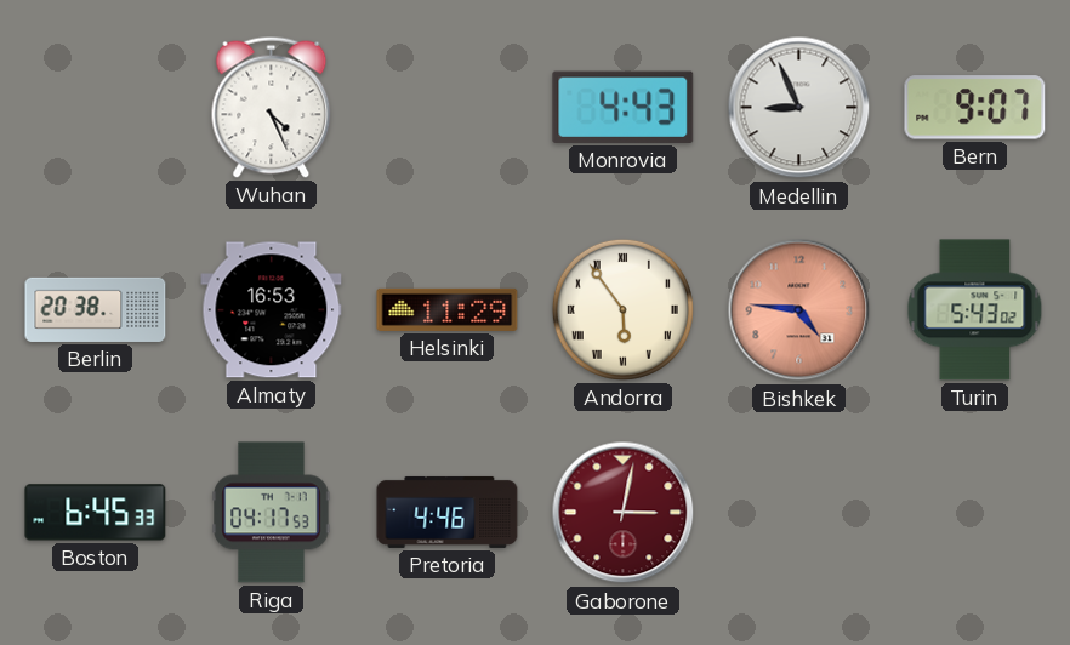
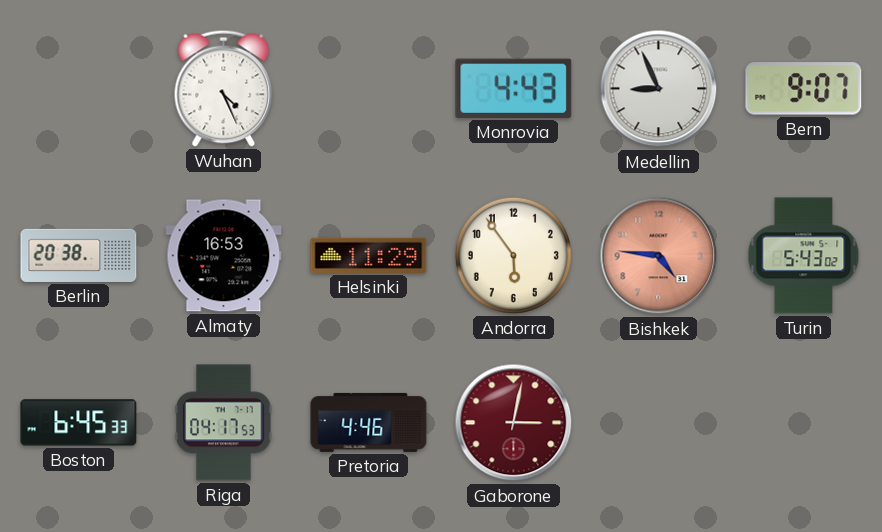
Andorra numerals: Roman -> Arabic (513, 255)
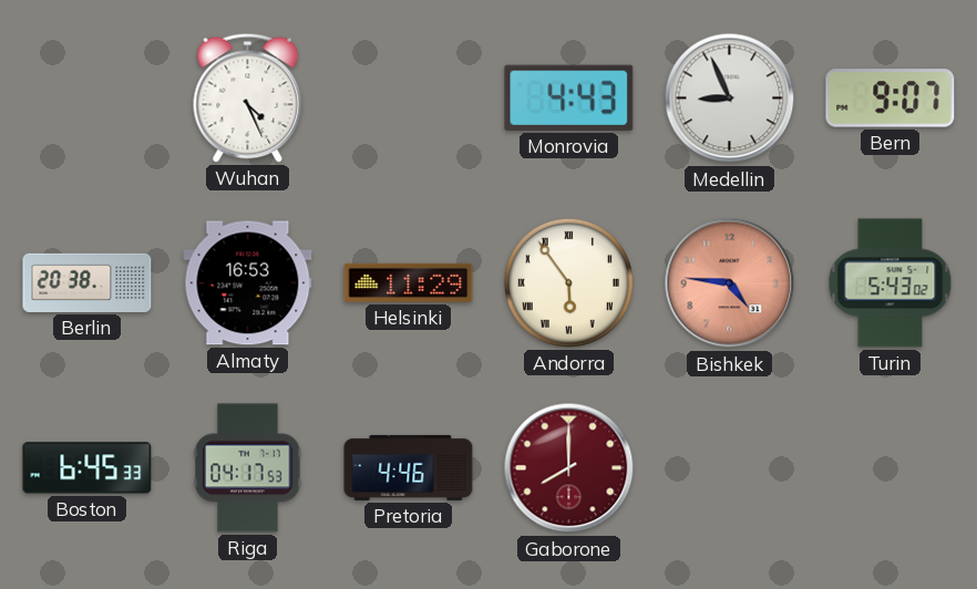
Andorra numerals: Arabic -> Roman (568, 282)
Gaborone: 3:02 -> 8:00 (569, 468)
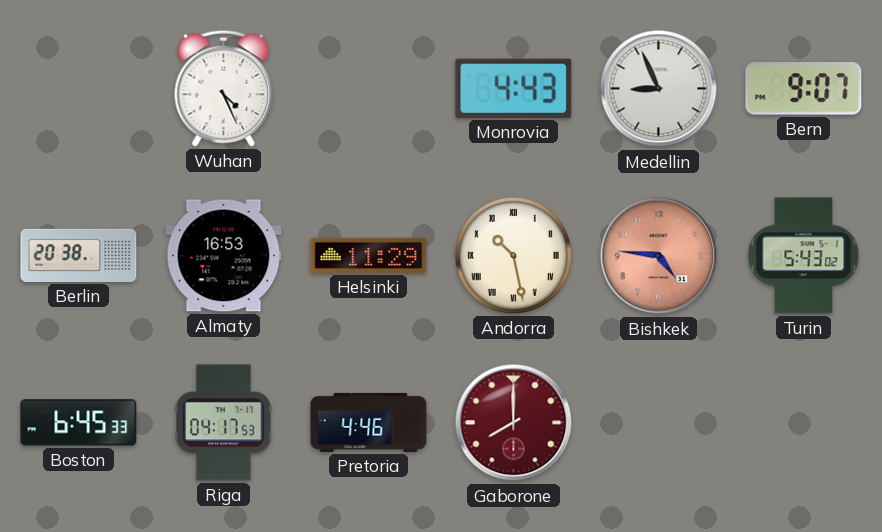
Andorra: 5:54 -> 10:28 (513, 255)
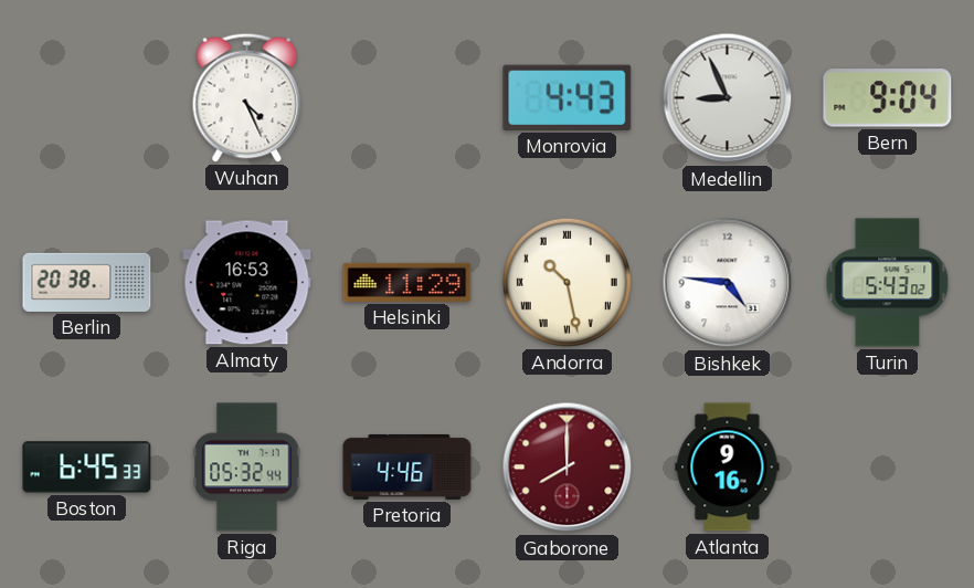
Bern: 9:07 -> 9:04 (888, 98)
Bishkek dial: salmon -> white (728, 283)
Riga: 04:17 -> 05:32 (247, 468)
Atlanta: none -> 9:16 (728, 468)
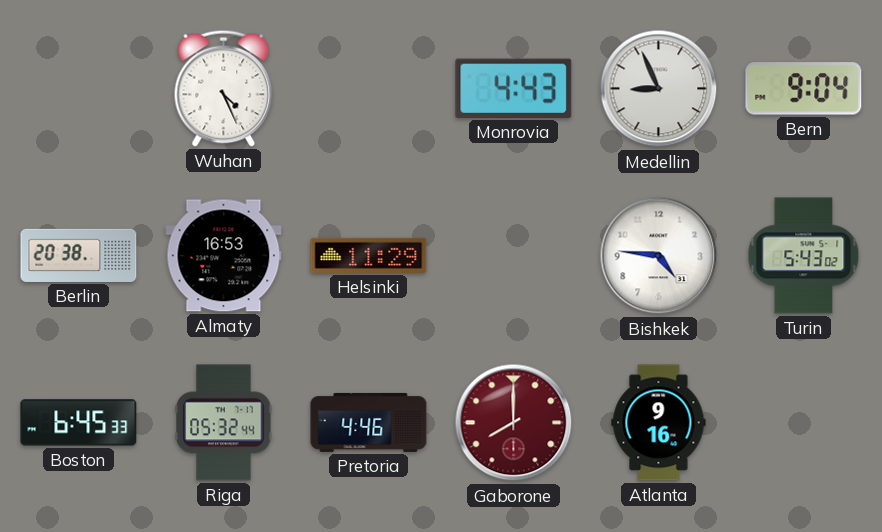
Andorra: 10:28 -> none (567, 282)
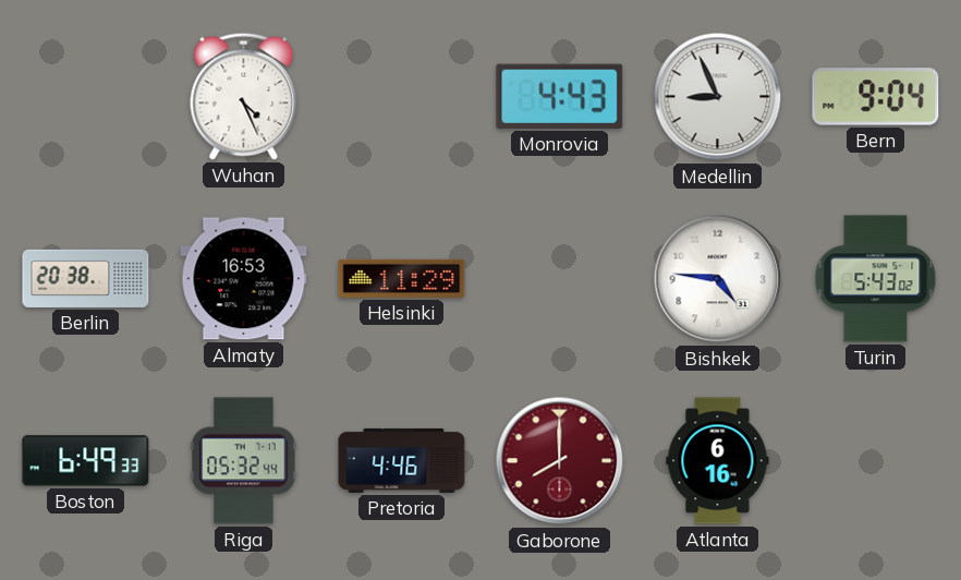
Boston: 6:45 -> 6:49 (86, 461)
Atlanta: 9:16 -> 6:16 (718, 461)
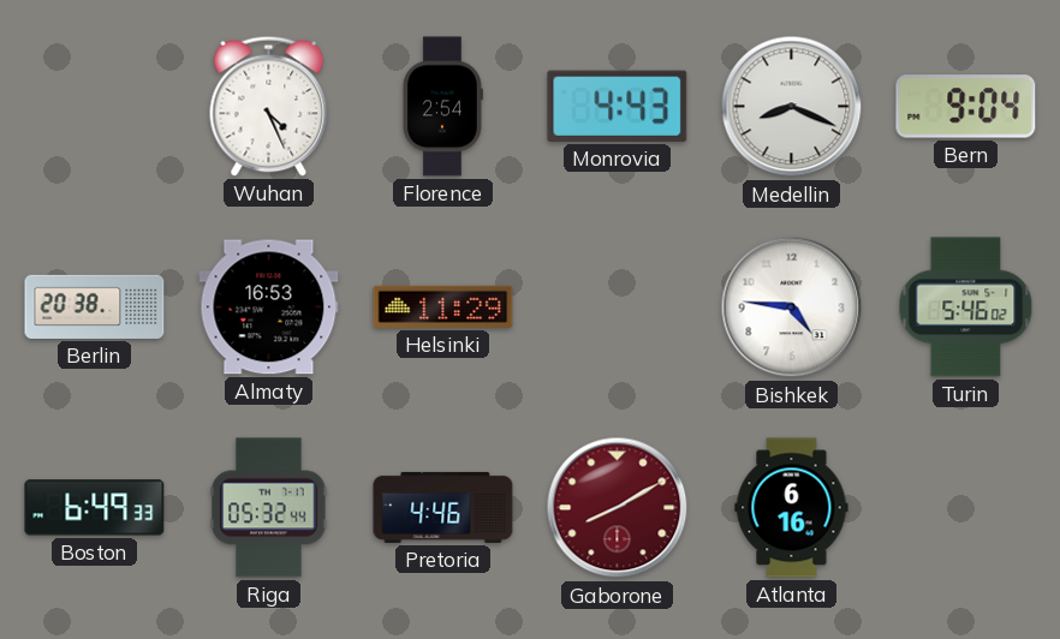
Florence: none -> 2:54 (442, 107)
Medellin: 8:56 -> 8:19 (792, 107)
Turin: 5:43 -> 5:46 (966, 307)
Gaborone: 8:00 -> 8:10 (618, 508)
